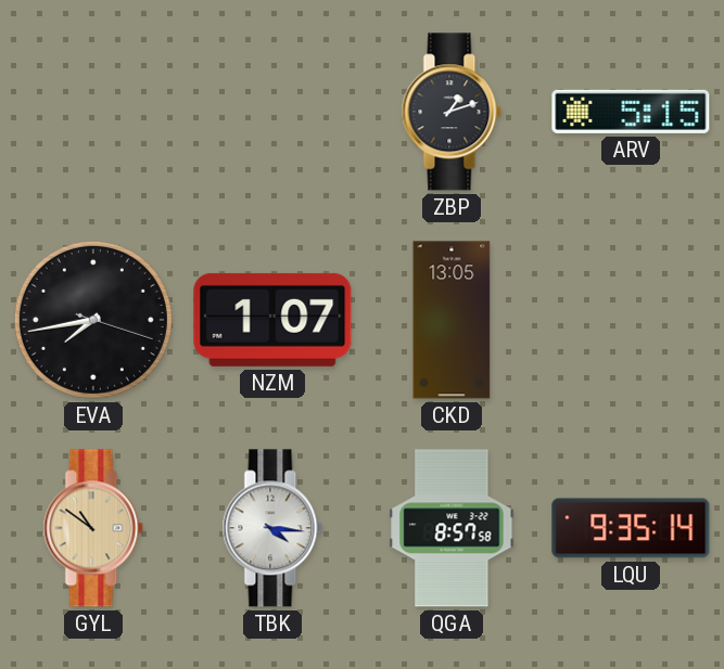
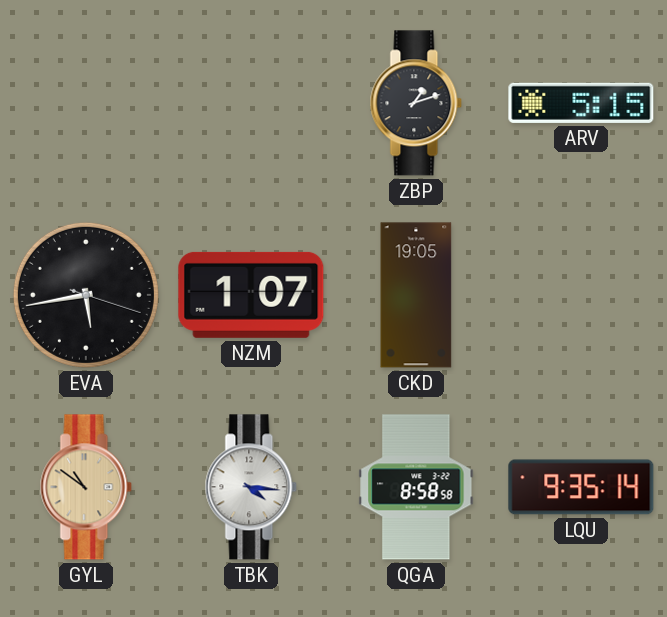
EVA: 7:43 -> 5:43 (86, 295)
CKD: 13:05 -> 19:05 (416, 295)
QGA: 8:57 -> 8:58 (416, 487)
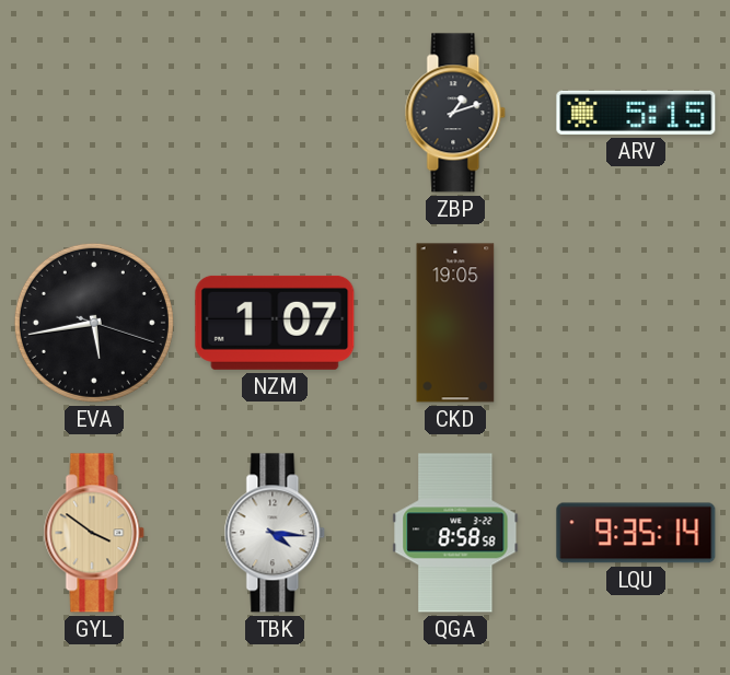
GYL: 10:51 -> 3:51 (94, 533)
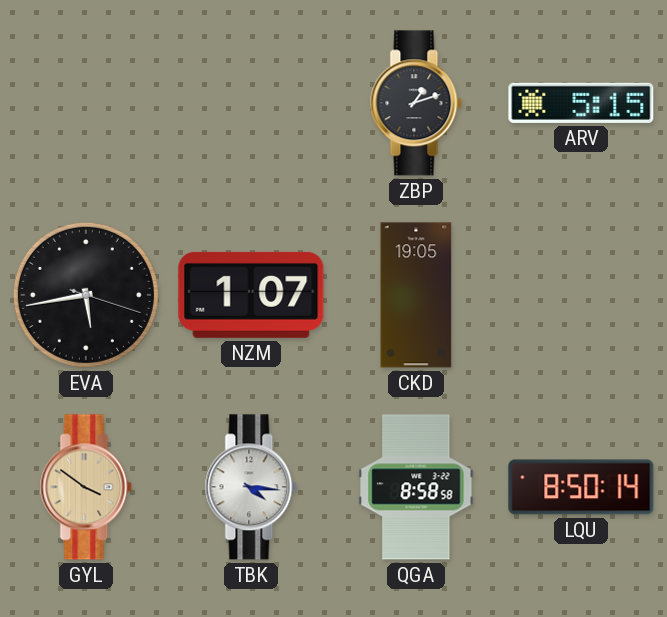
LQU: 9:35 -> 8:50 (581, 487)
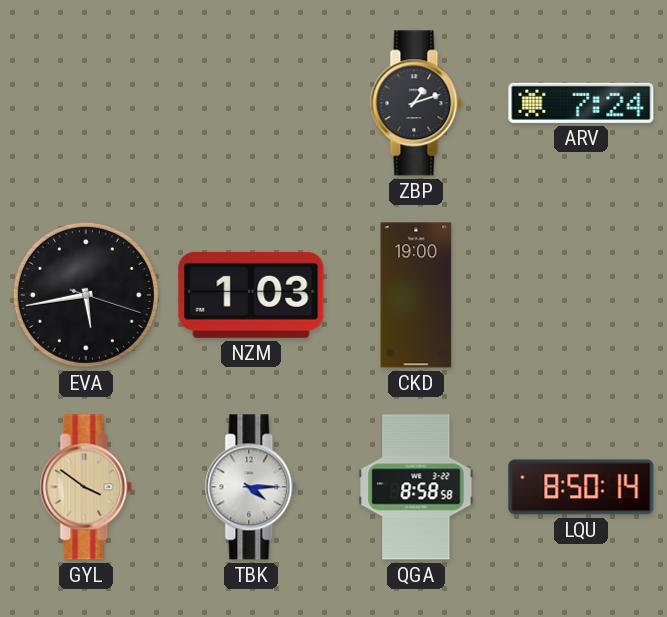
ARV: 5:15 -> 7:24 (581, 103)
NZM: 1:07 -> 1:03 (251, 295)
CKD: 19:05 -> 19:00 (416, 295)
TBK: 4:16 -> 4:15 (251, 487)
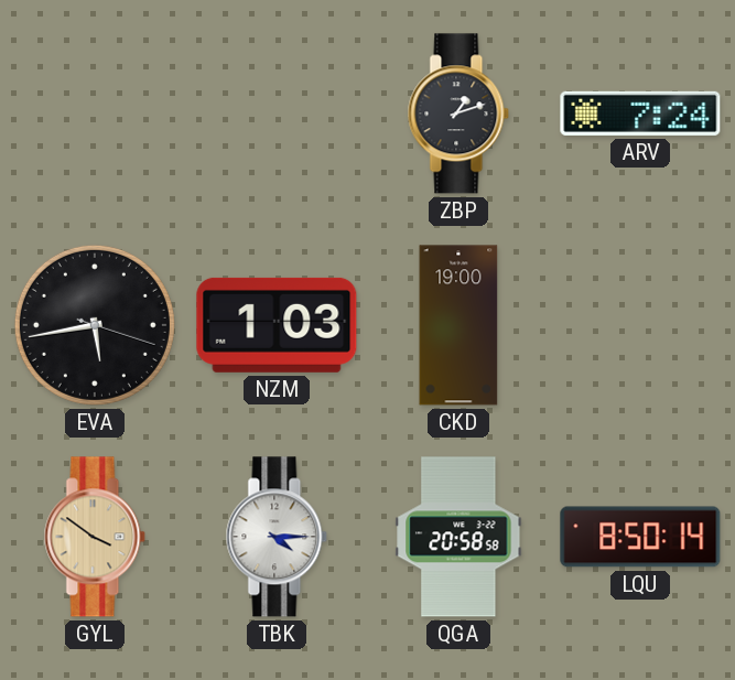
QGA: 8:58 -> 20:58 (458, 537)
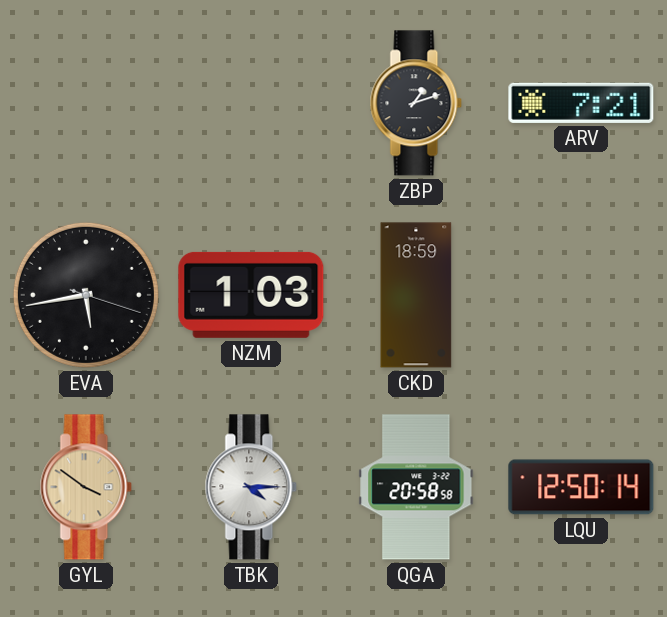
ARV: 7:24 -> 7:21 (581, 103)
CKD: 19:00 -> 18:59 (416, 295)
LQU: 8:50 -> 12:50 (581, 487)
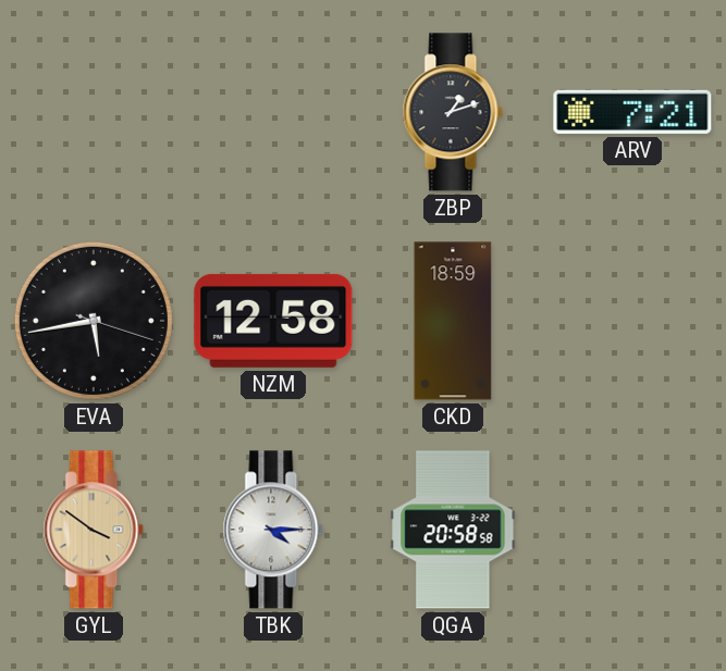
NZM: 1:03 -> 12:58 (273, 321)
LQU: 12:50 -> none (581, 487)
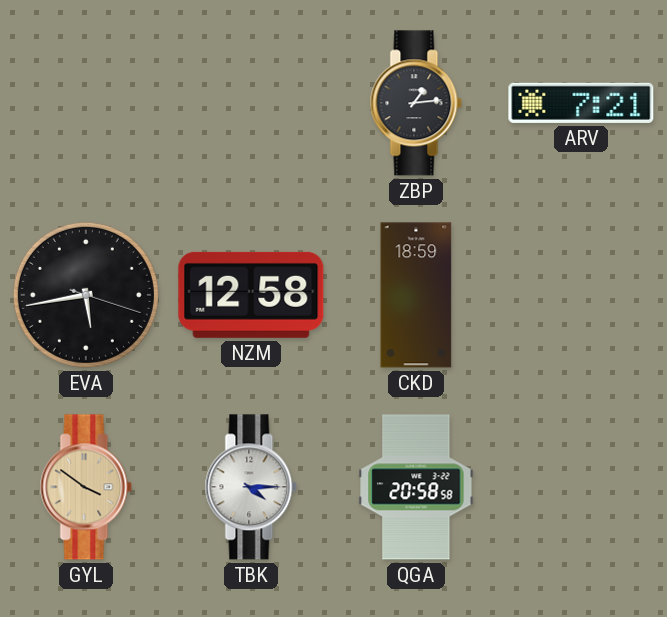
ZBP: 1:12 -> 1:14 (416, 103)
